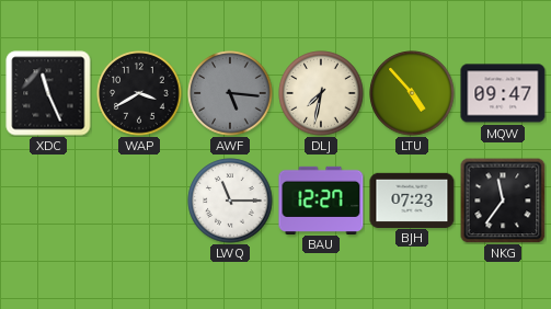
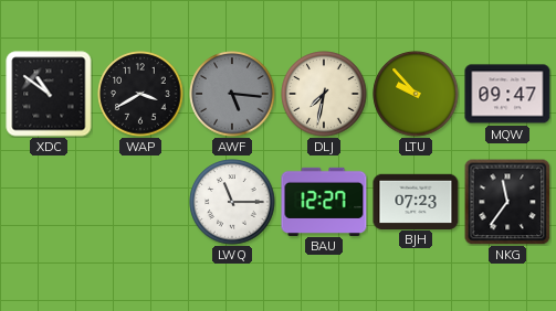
XDC: 11:26 -> 10:51 (49, 94)
LTU: 4:53 -> 9:53 (416, 94)
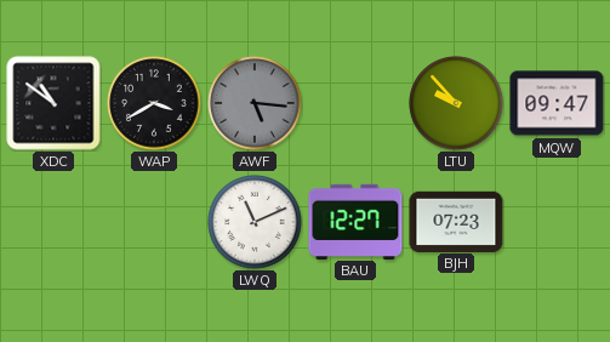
DLJ: 7:32 -> none (324, 94)
LWQ: 11:15 -> 11:11 (255, 222)
NKG: 11:36 -> none (507, 202)
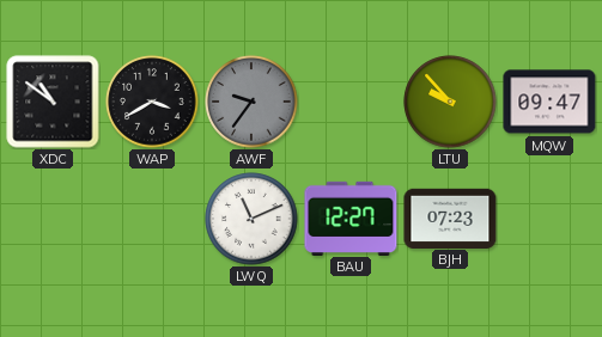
AWF: 5:16 -> 9:36 (251, 102)
